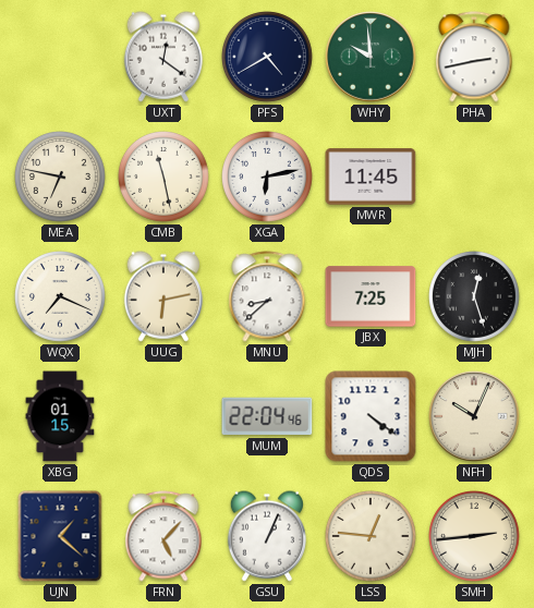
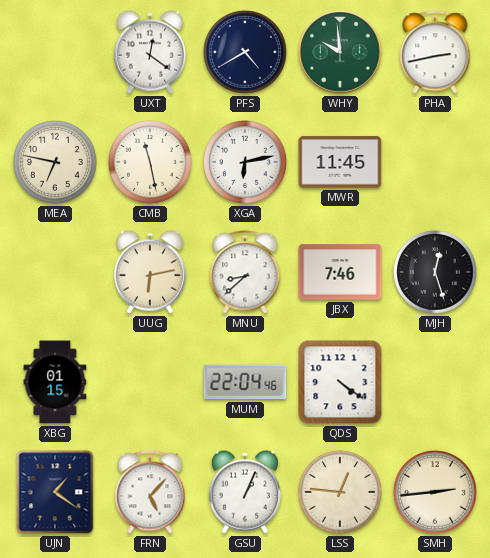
WQX: 7:19 -> none (61, 297)
JBX: 7:25 -> 7:46 (340, 272)
NFH: 10:04 -> none (474, 416)
UJN: 1:22 -> 1:21 (55, 492)
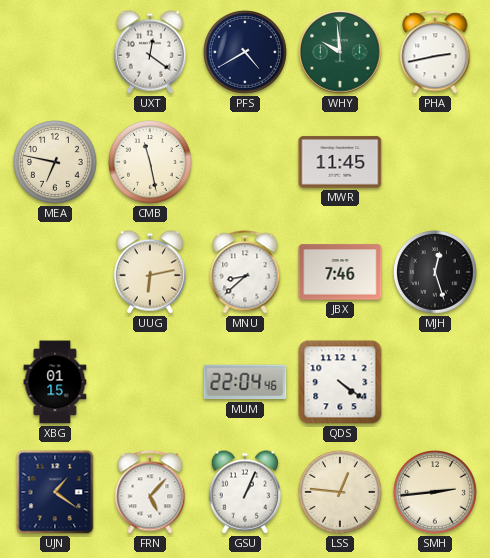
XGA: 6:13 -> none (246, 163)
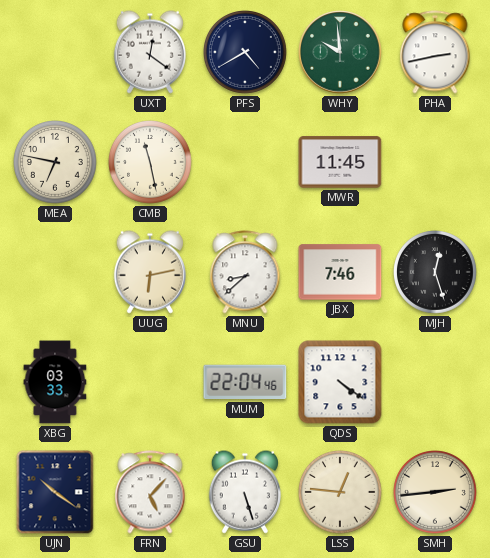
XBG: 01:15 -> 03:33 (55, 382)
UJN: 1:21 -> 10:21 (55, 492)
GSU: 1:04 -> 5:27 (244, 492)
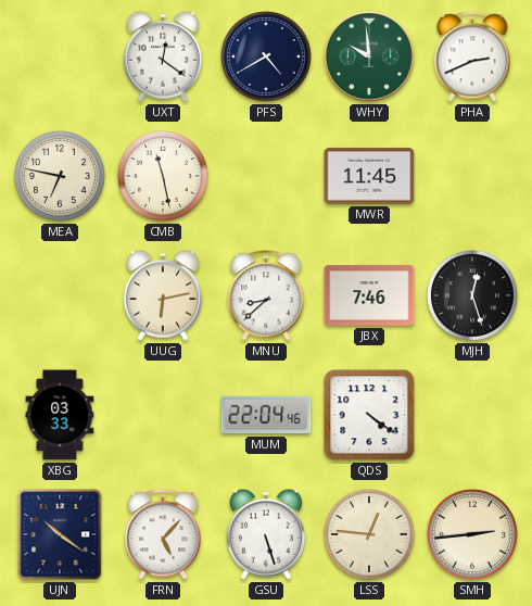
PHA: 2:43 -> 2:41 (472, 56)
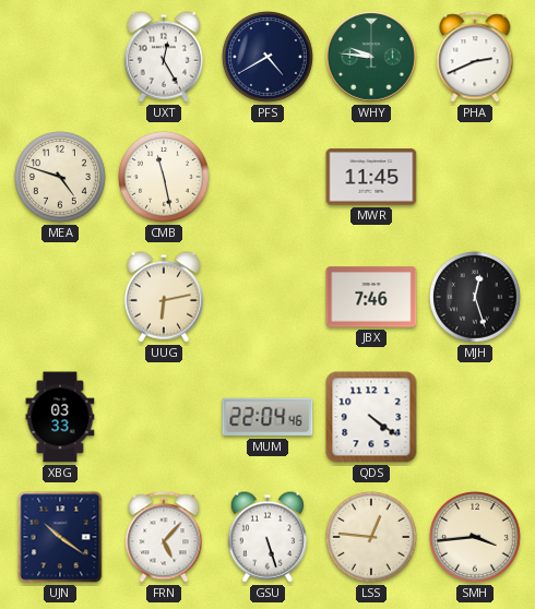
UXT: 12:21 -> 12:25 (163, 57)
WHY: 9:59 -> 9:46 (371, 57)
MEA: 6:47 -> 4:48 (61, 178)
MNU: 8:38 -> none (266, 295)
SMH: 2:44 -> 3:44 (476, 538)
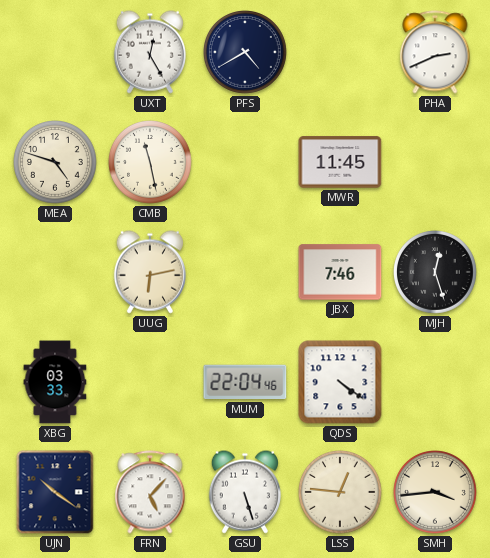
WHY: 9:46 -> none (371, 57)
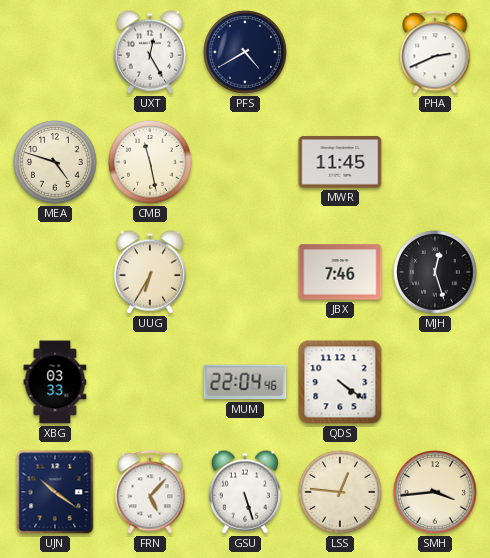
UUG: 6:13 -> 6:35 (149, 272)
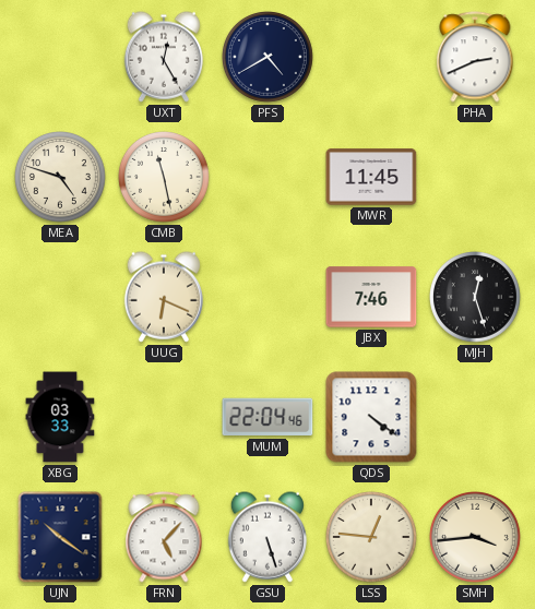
UUG: 6:35 -> 6:19 (163, 297)
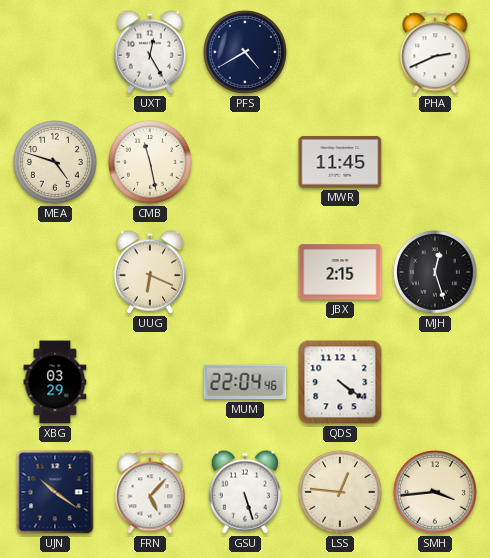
JBX: 7:46 -> 2:15 (340, 272)
XBG: 03:33 -> 03:29 (55, 382)
